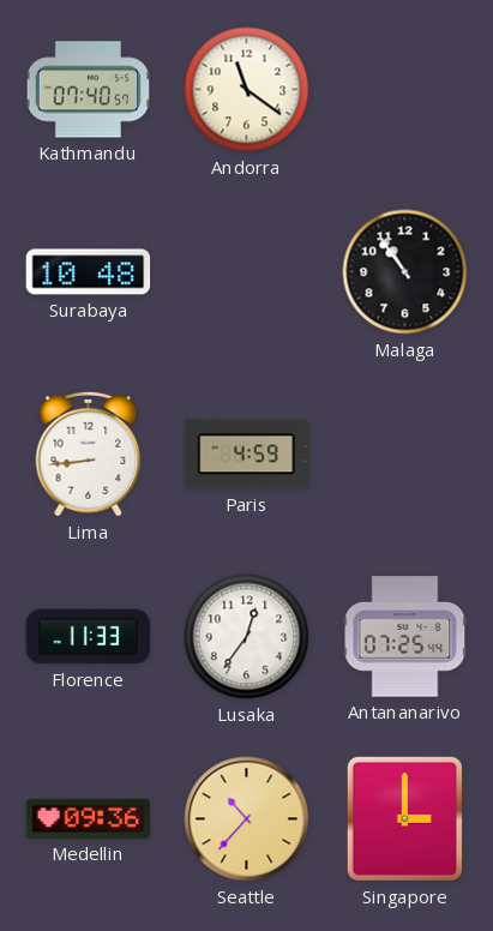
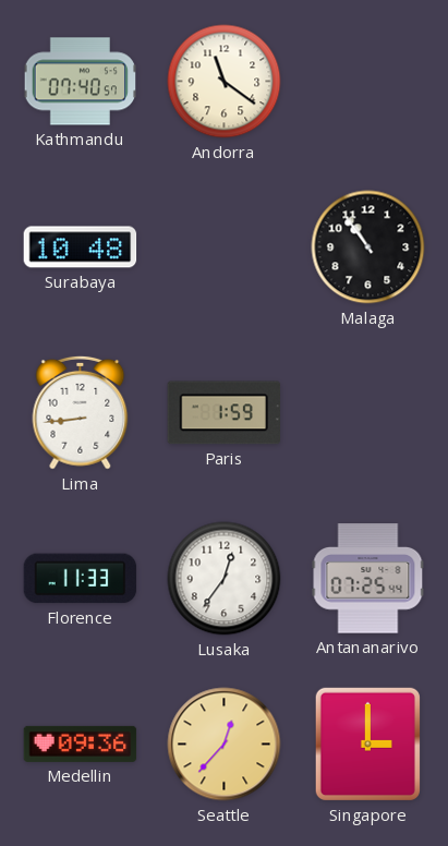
Paris: 4:59 -> 1:59 (225, 413)
Seattle: 10:37 -> 12:37 (225, 745)
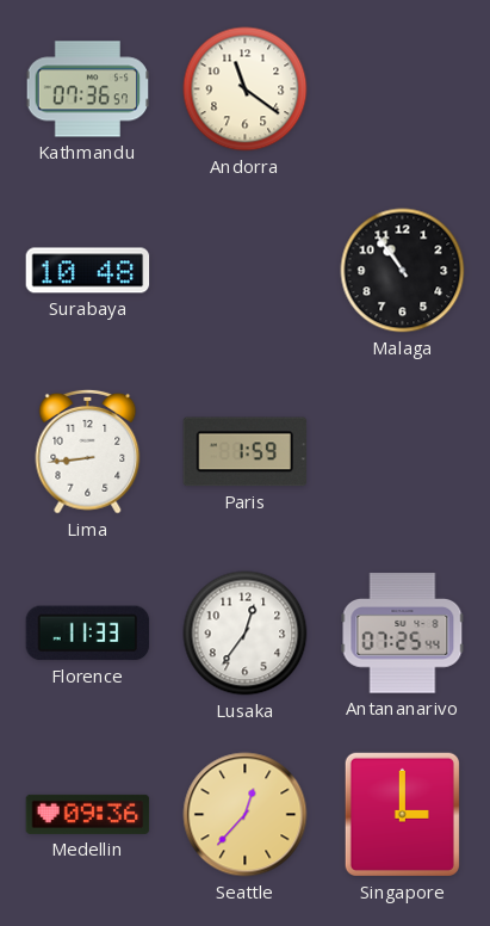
Kathmandu: 07:40 -> 07:36 (88, 89)
